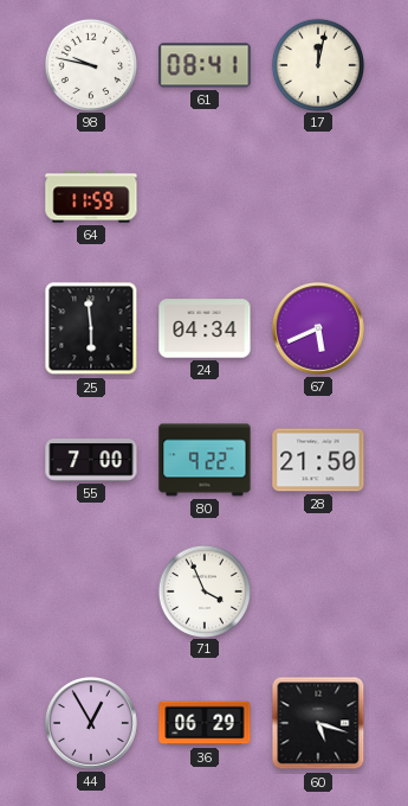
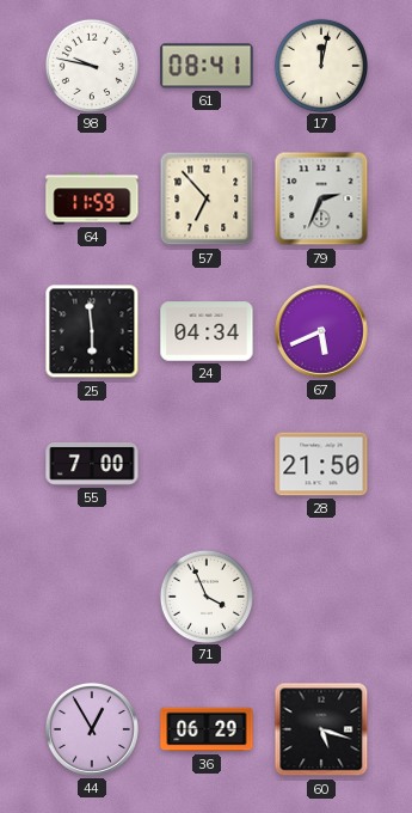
57: none -> 6:53 (207, 198)
79: none -> 2:34 (321, 198)
80: 9:22 -> none (205, 460)
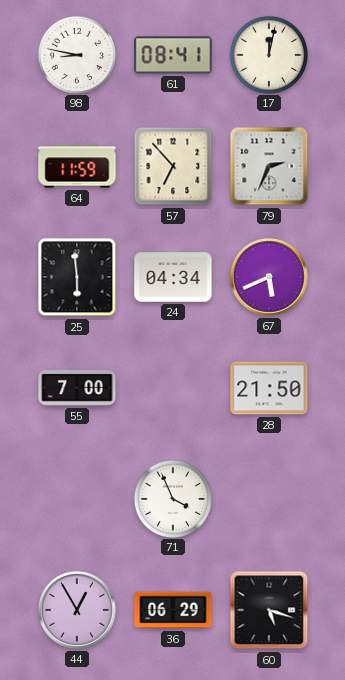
98: 9:47 -> 8:47 (76, 54)
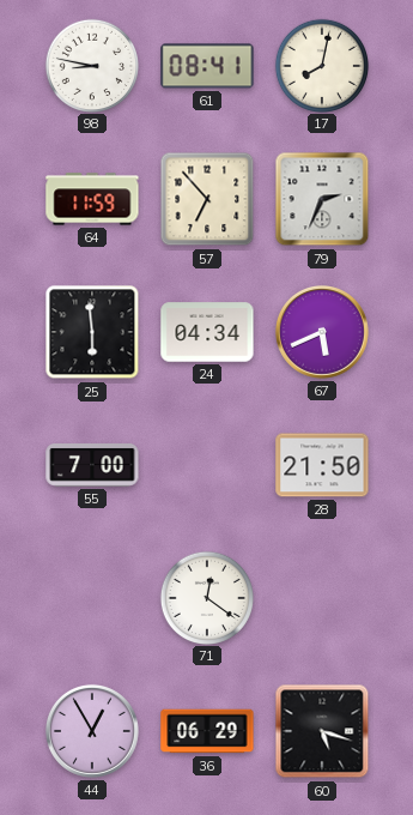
17: 12:02 -> 8:02 (321, 65)
71: 3:56 -> 12:21 (206, 597)
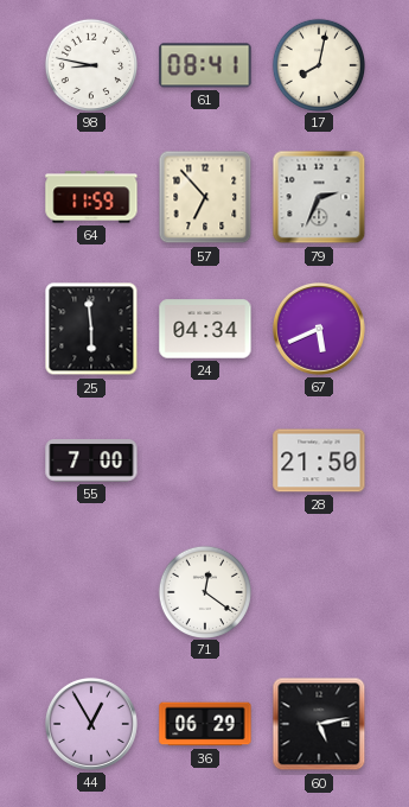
60: 5:18 -> 5:13 (319, 724)
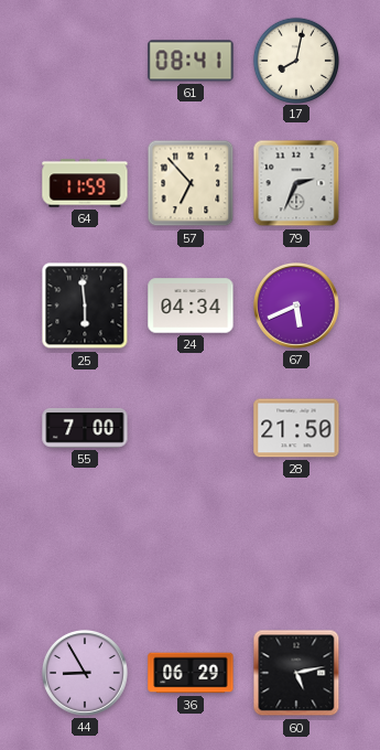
98: 8:47 -> none (90, 64)
71: 12:21 -> none (204, 591)
44: 12:55 -> 8:55 (85, 673)
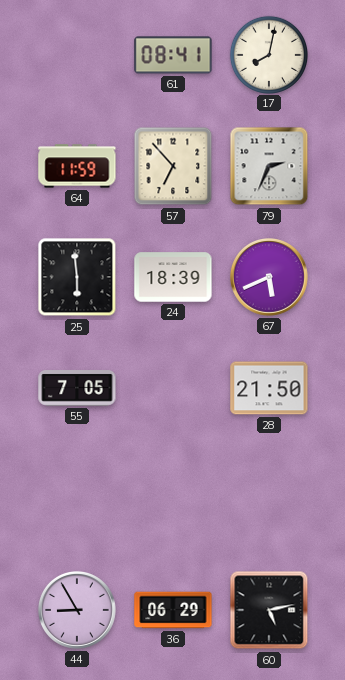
24: 04:34 -> 18:39 (173, 277)
55: 7:00 -> 7:05 (77, 389)
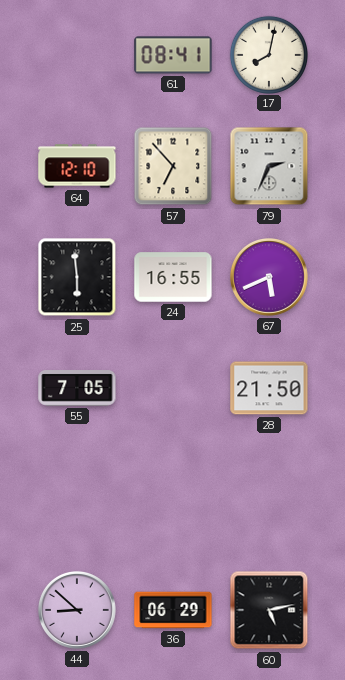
64: 11:59 -> 12:10 (77, 166)
24: 18:39 -> 16:55 (173, 277)
44: 8:55 -> 8:52 (77, 610)
